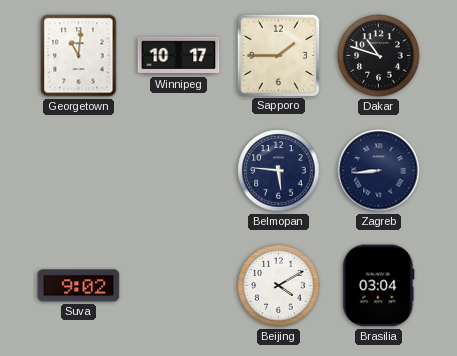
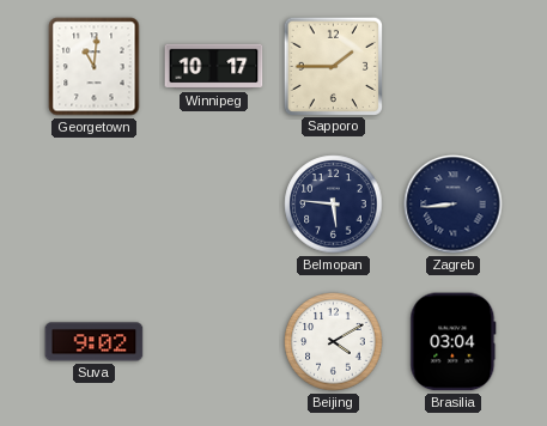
Dakar: 10:48 -> none (379, 56)
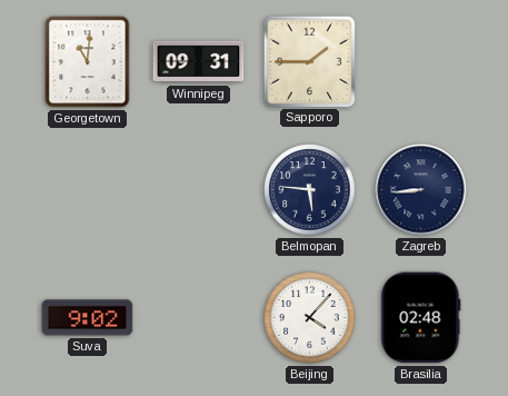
Winnipeg: 10:17 -> 09:31 (199, 62)
Beijing: 4:10 -> 4:07 (310, 318)
Brasilia: 03:04 -> 02:48 (421, 318)
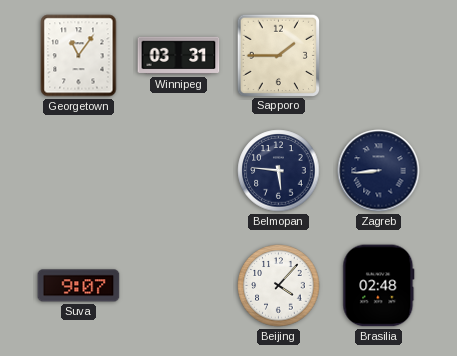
Georgetown: 11:01 -> 11:06 (79, 56)
Winnipeg: 09:31 -> 03:31 (179, 56)
Suva: 9:02 -> 9:07 (79, 286)
